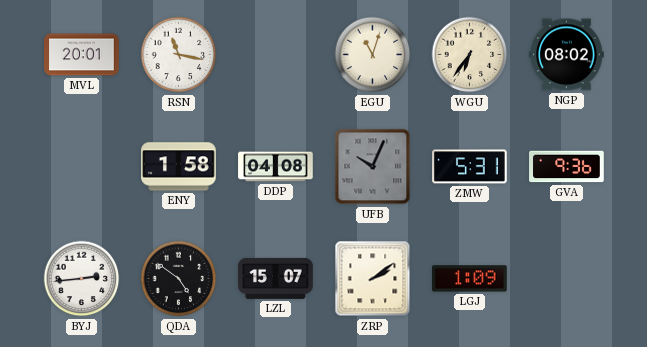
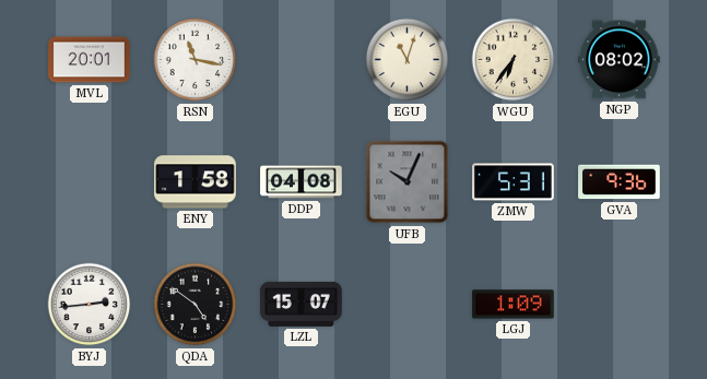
ZRP: 2:09 -> none (373, 279)
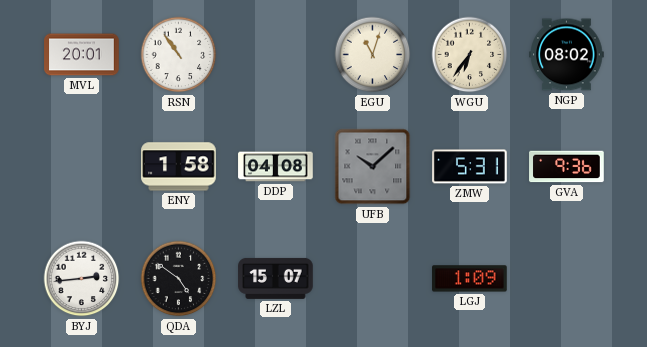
RSN: 11:17 -> 10:54 (179, 55)
UFB: 10:04 -> 10:08 (373, 167)
